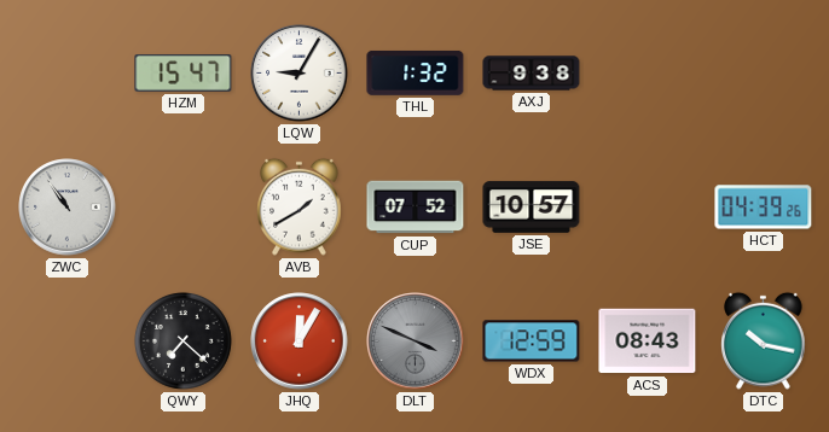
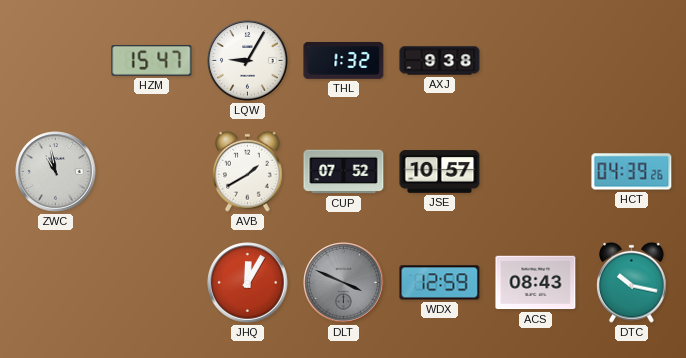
ZWC: 10:54 -> 10:58 (56, 172)
QWY: 7:22 -> none (182, 340)
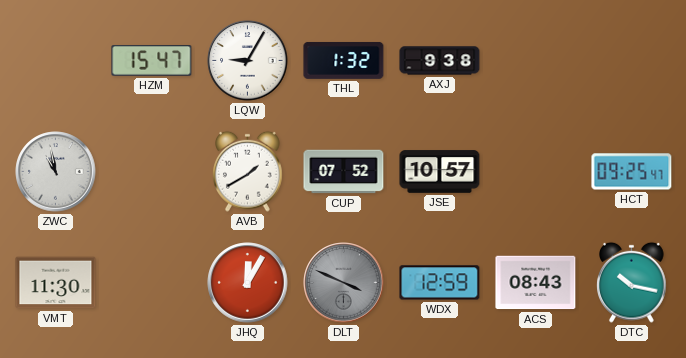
HCT: 04:39 -> 09:25 (632, 172)
VMT: none -> 11:30 (56, 283)
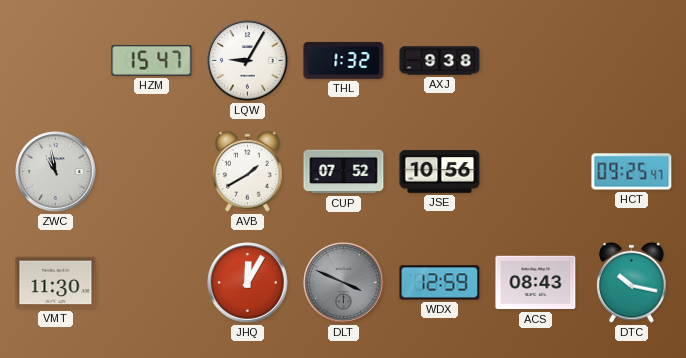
JSE: 10:57 -> 10:56 (440, 172)
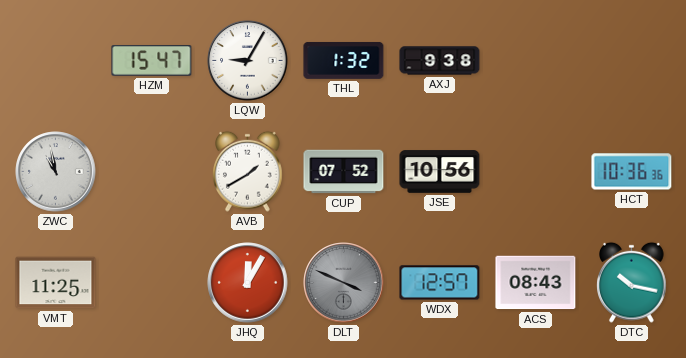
HCT: 09:25 -> 10:36 (632, 172)
VMT: 11:30 -> 11:25 (56, 283)
WDX: 12:59 -> 12:57 (440, 283)
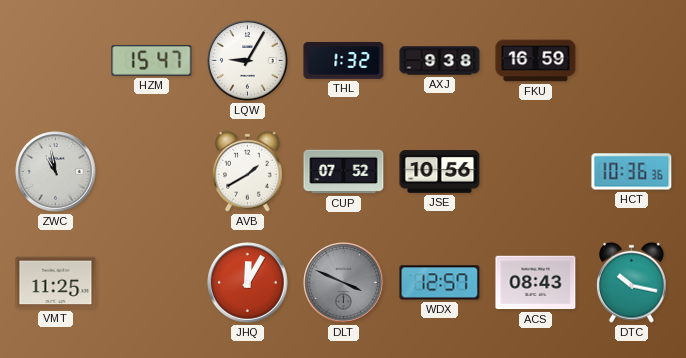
FKU: none -> 16:59 (536, 61)
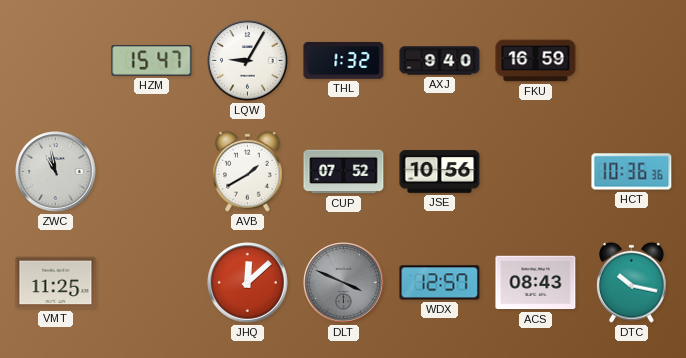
AXJ: 9:38 -> 9:40 (440, 61)
JHQ: 12:05 -> 12:08 (248, 283)
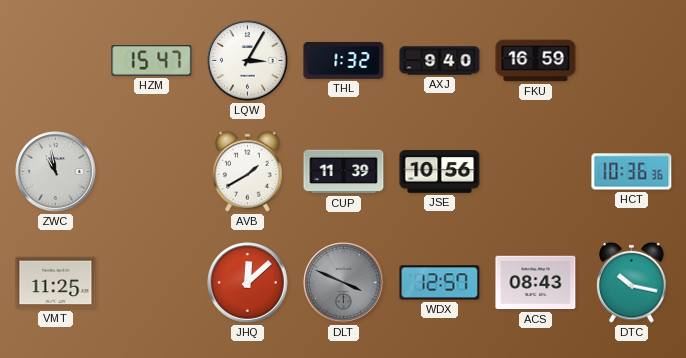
LQW: 9:05 -> 3:05 (248, 61)
CUP: 07:52 -> 11:39 (344, 172)
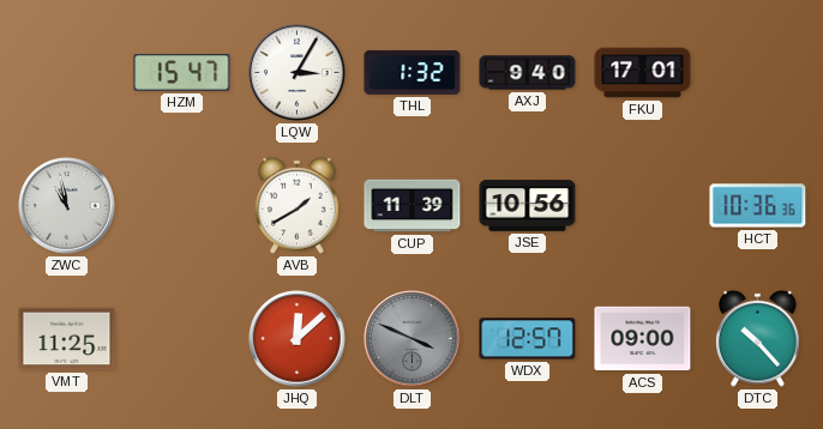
FKU: 16:59 -> 17:01 (643, 73)
ACS: 08:43 -> 09:00 (643, 339)
DTC: 10:17 -> 10:23 (758, 338)
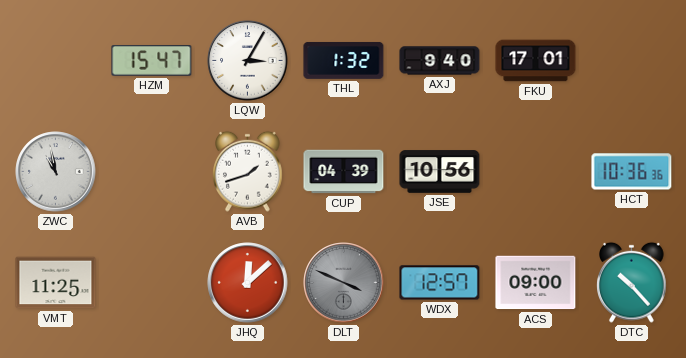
AVB: 1:40 -> 1:42 (248, 171)
CUP: 11:39 -> 04:39 (344, 172)
